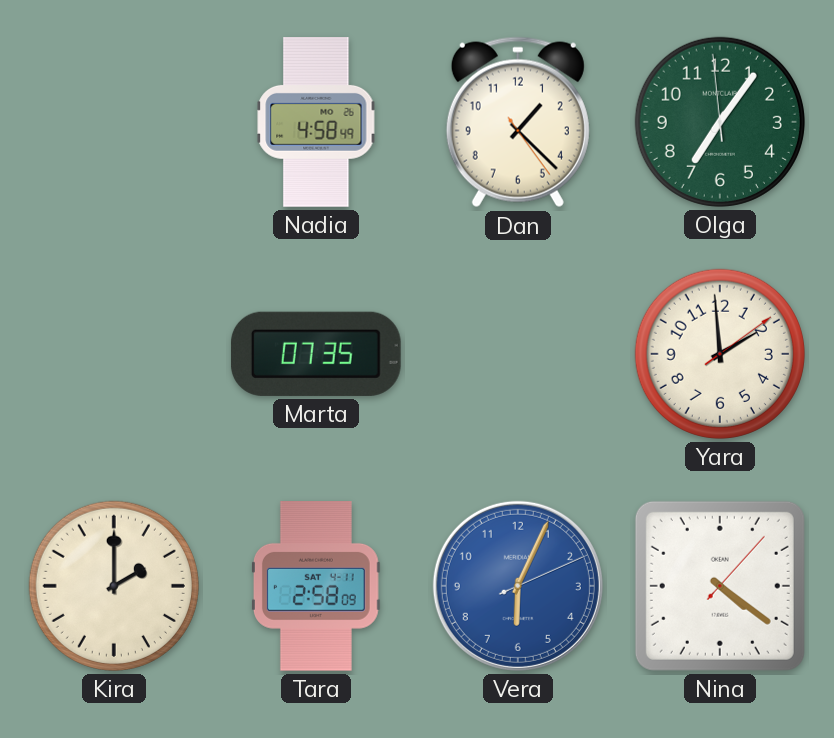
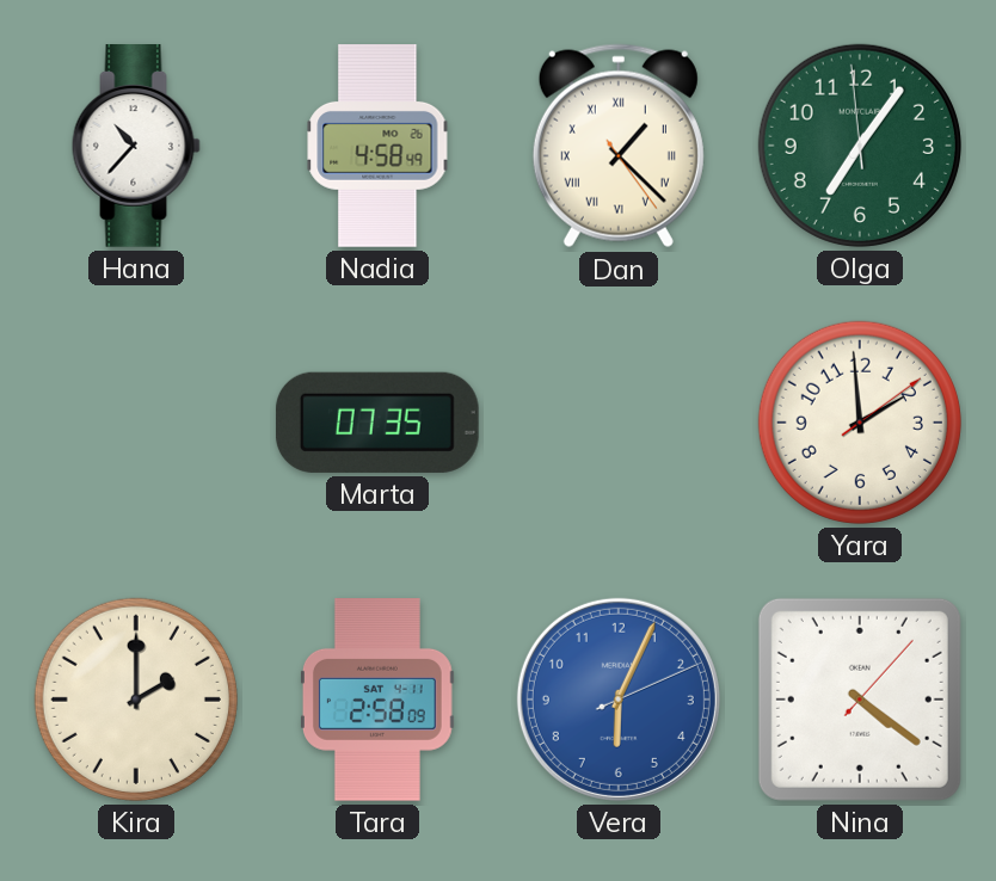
Hana: none -> 10:37 (136, 147)
Dan numerals: Arabic -> Roman (619, 146)
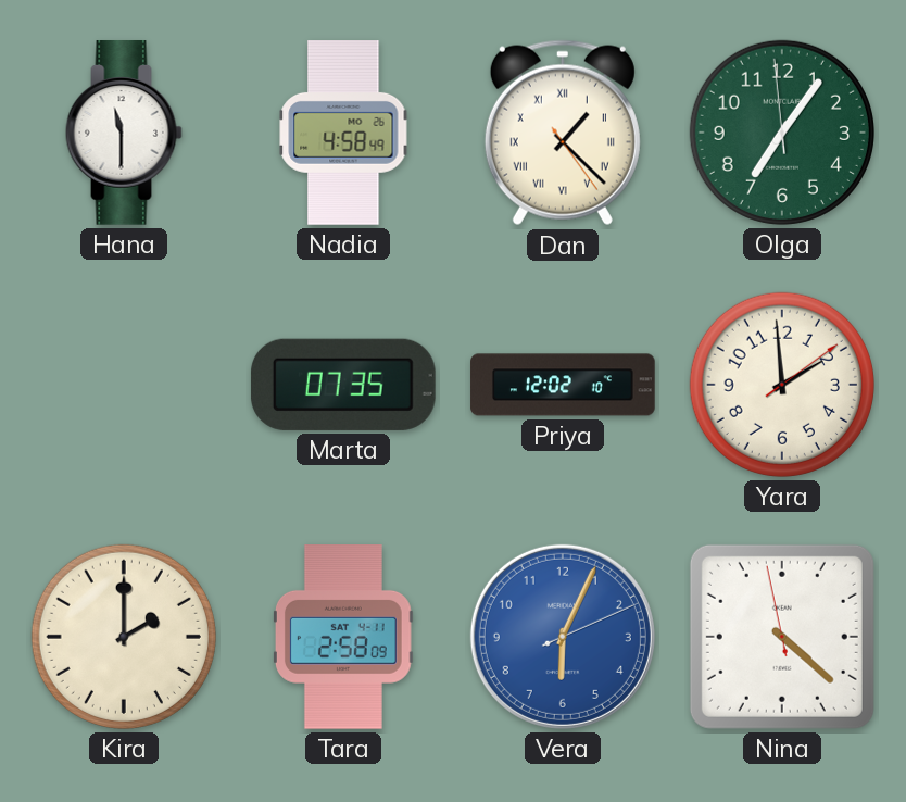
Hana: 10:37 -> 11:30 (124, 134)
Priya: none -> 12:02 (563, 385)
Nina: 4:21:07 -> 4:21:58 (782, 637)
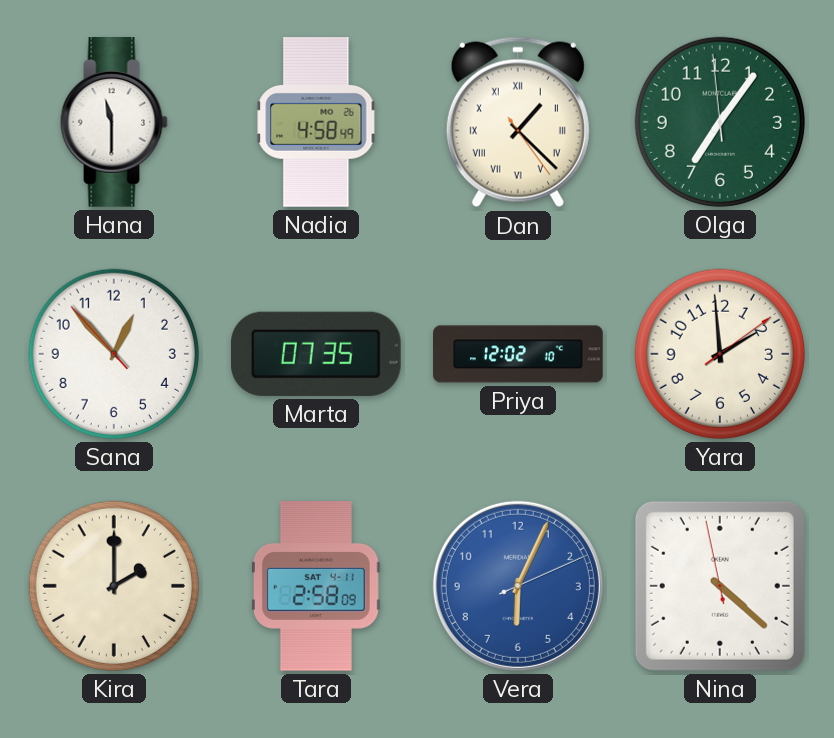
Sana: none -> 12:52 (114, 354)
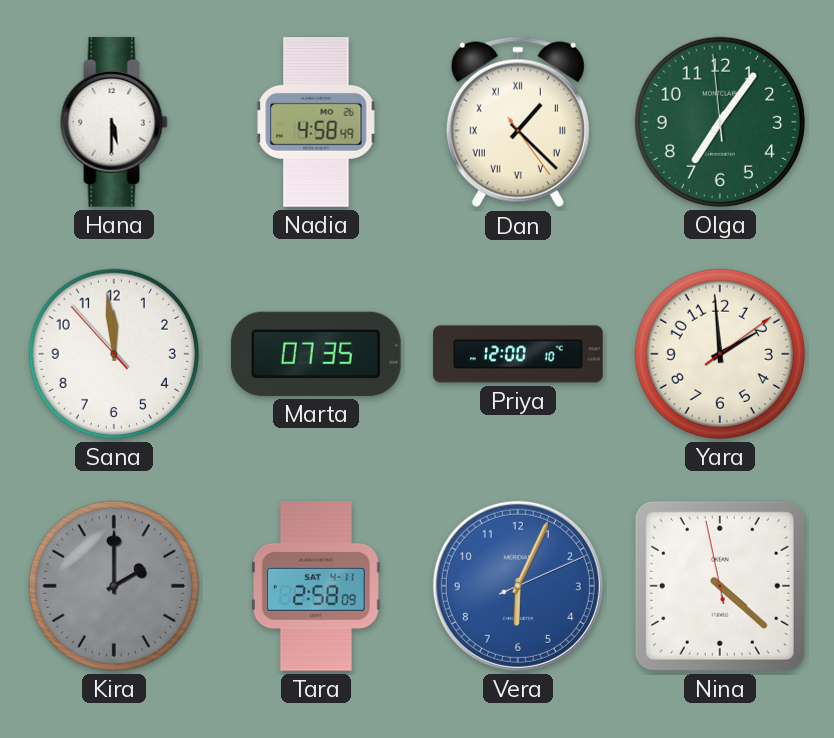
Hana: 11:30 -> 5:30 (114, 123)
Sana: 12:52 -> 11:58 (114, 354)
Priya: 12:02 -> 12:00 (518, 354)
Kira dial: cream -> grey (114, 586)
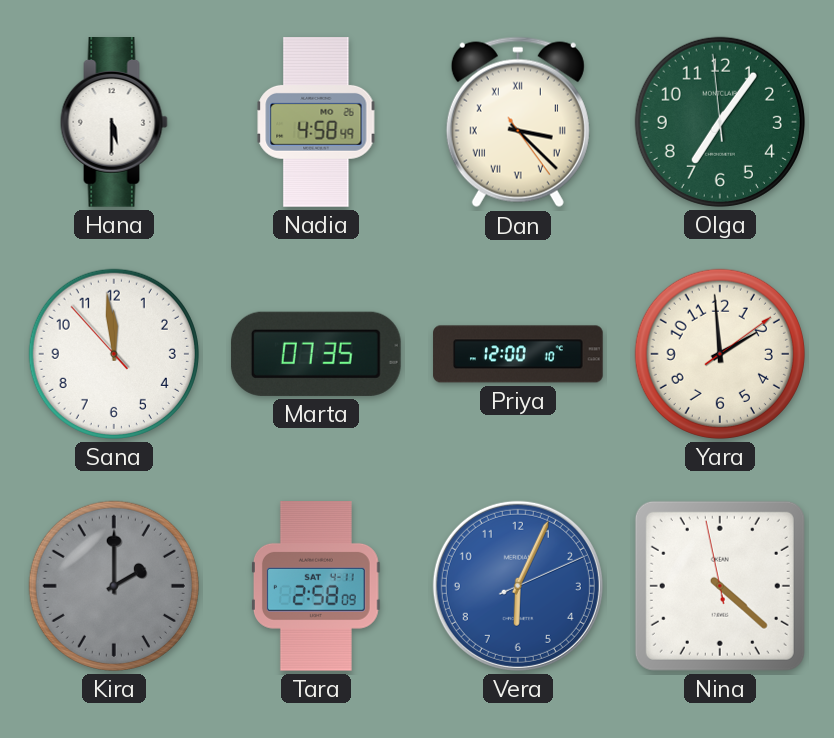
Dan: 1:22 -> 3:22 (518, 122)
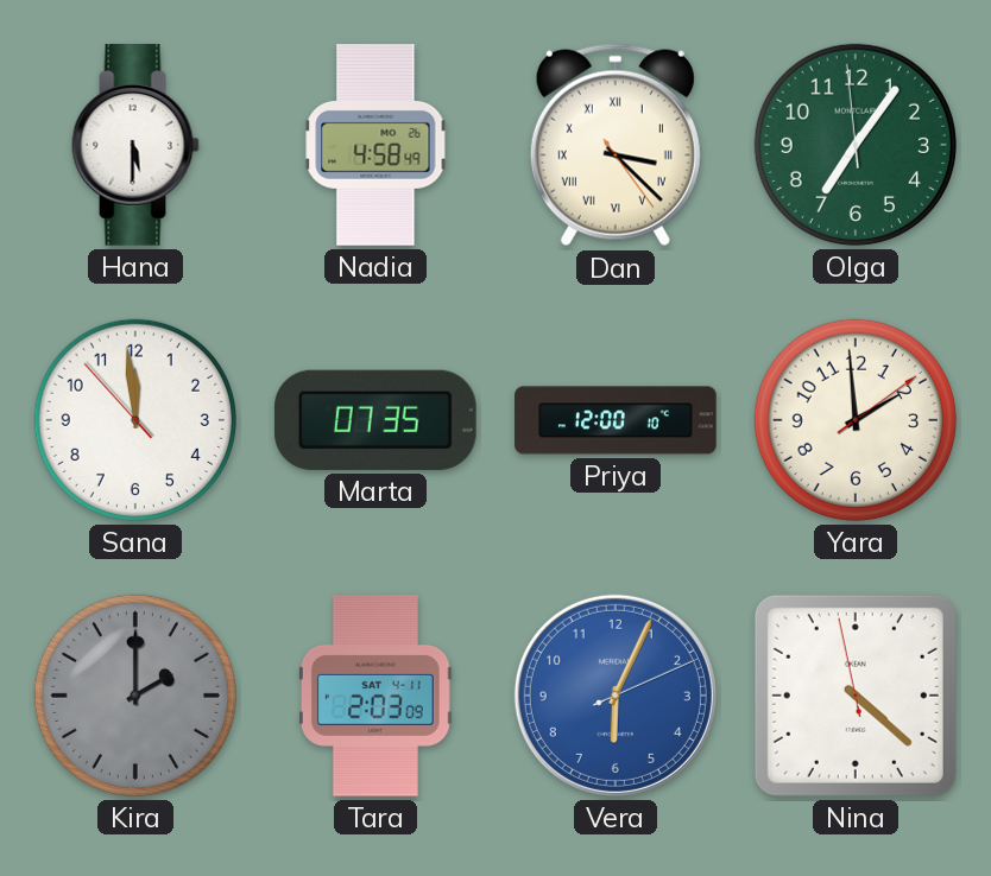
Tara: 2:58 -> 2:03 (375, 697)
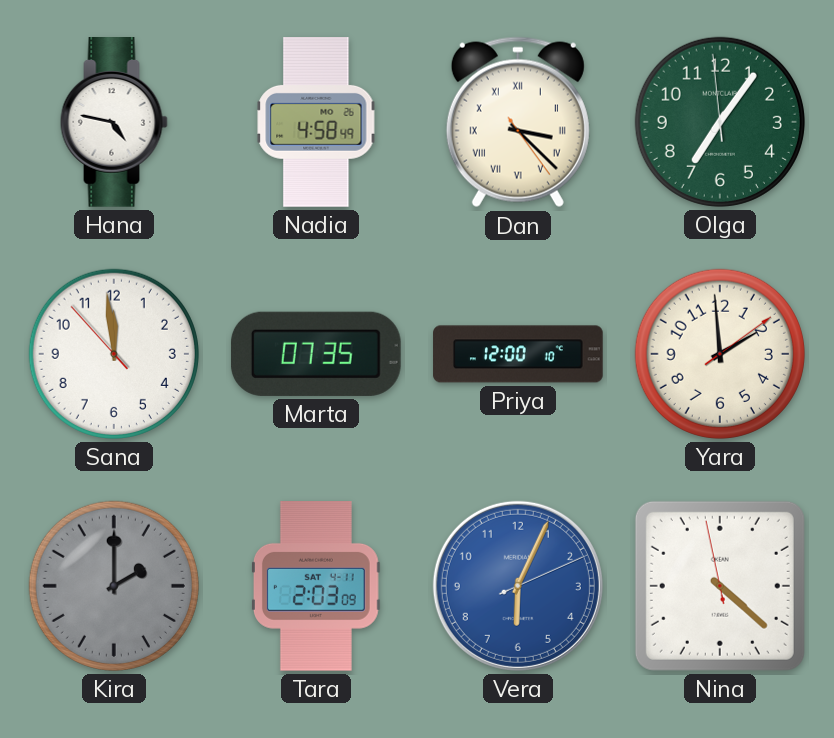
Hana: 5:30 -> 4:47 (114, 123)
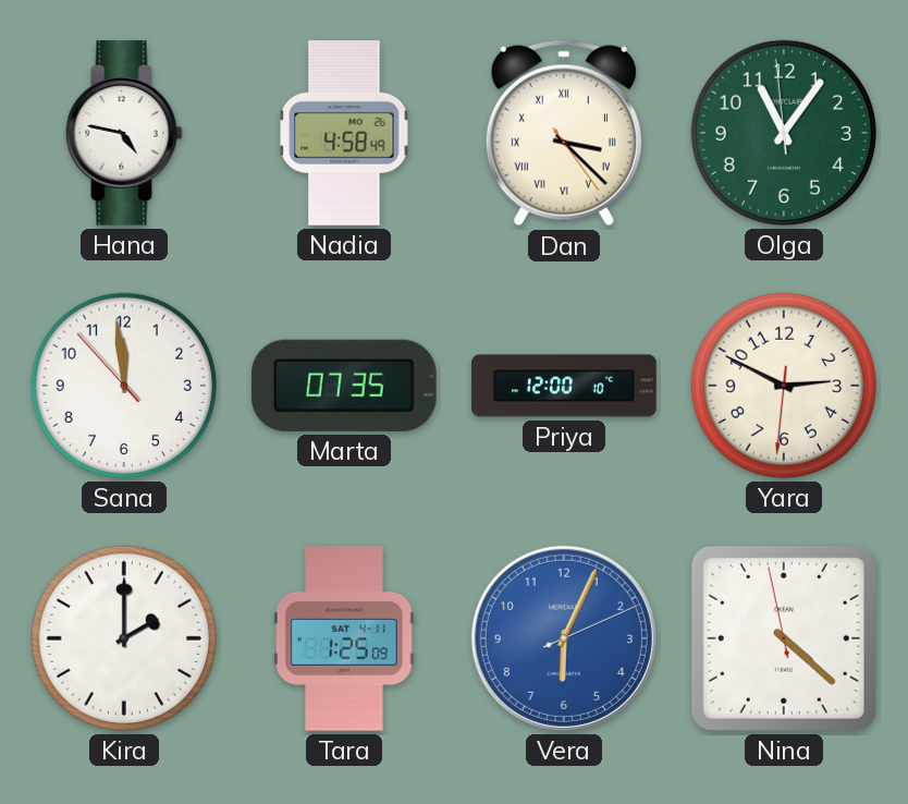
Olga: 7:05 -> 11:05 (784, 133)
Yara: 1:59 -> 2:49 (784, 386)
Kira dial: grey -> white (124, 638)
Tara: 2:03 -> 1:25 (344, 639)
